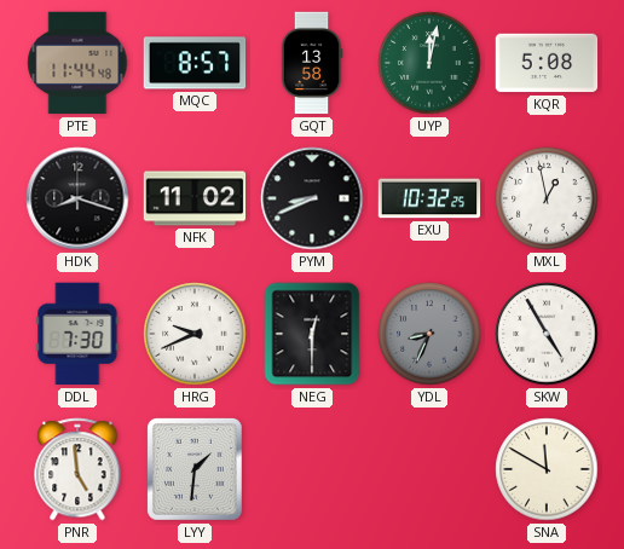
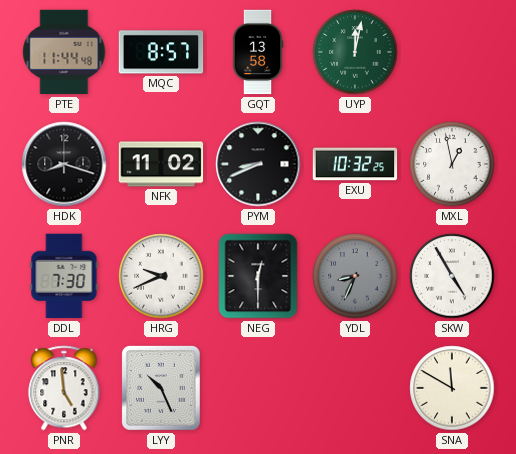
KQR: 5:08 -> none (547, 63)
LYY: 1:31 -> 10:26 (161, 388)
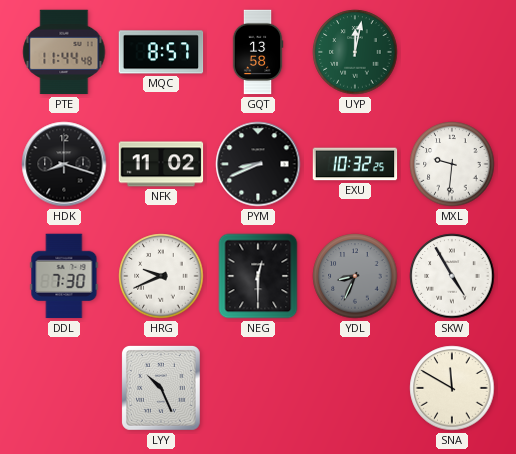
MXL: 12:58 -> 9:31 (452, 164)
PNR: 4:59 -> none (64, 388)
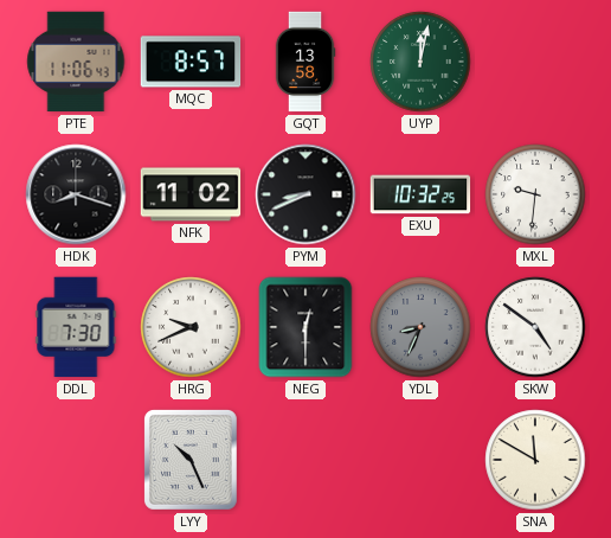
PTE: 11:44 -> 11:06 (76, 62)
SKW: 4:55 -> 4:51 (535, 327)
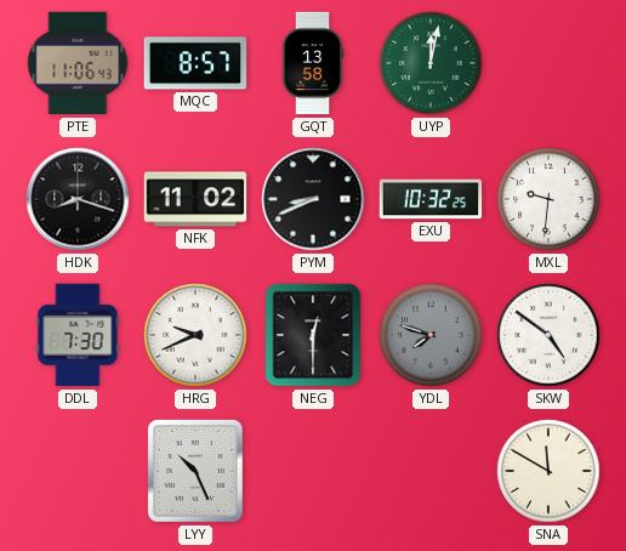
YDL: 8:34 -> 7:48 (431, 335)
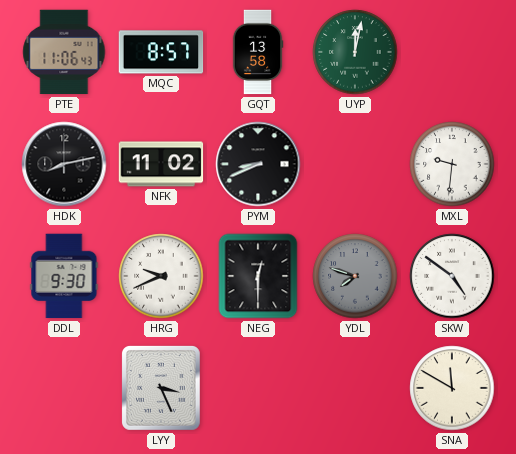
HDK: 8:18 -> 8:13 (64, 164)
EXU: 10:32 -> none (431, 199)
DDL: 7:30 -> 9:30 (64, 276)
LYY: 10:26 -> 3:26 (161, 388)
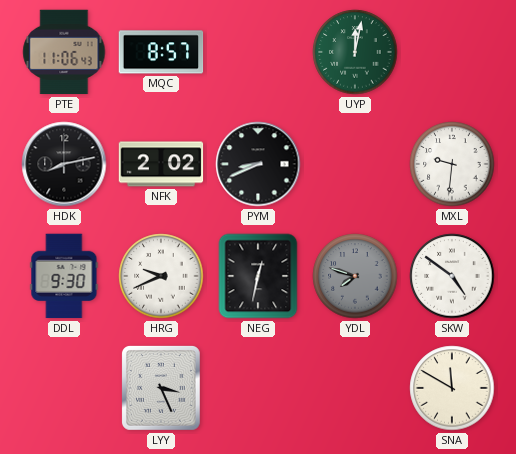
GQT: 13:58 -> none (258, 52)
NFK: 11:02 -> 2:02 (161, 164)
NEG: 12:30 -> 12:32 (258, 276)
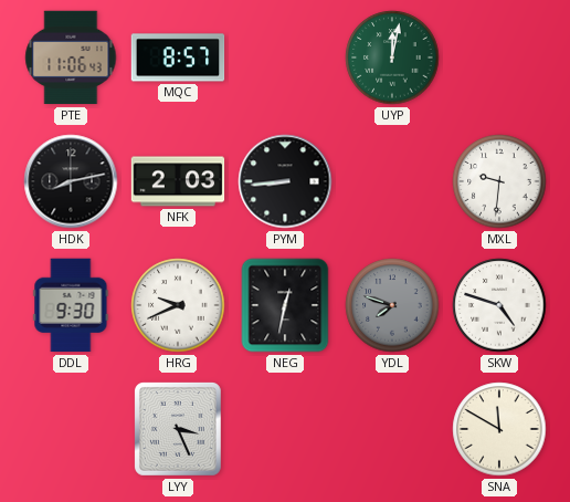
NFK: 2:02 -> 2:03 (178, 181)
PYM: 8:41 -> 8:44 (285, 181)
SKW: 4:51 -> 4:48 (499, 305)
